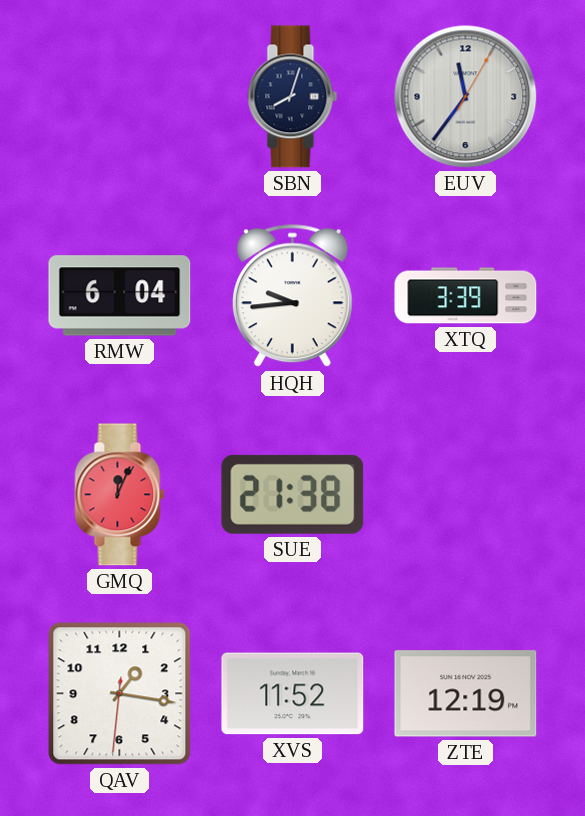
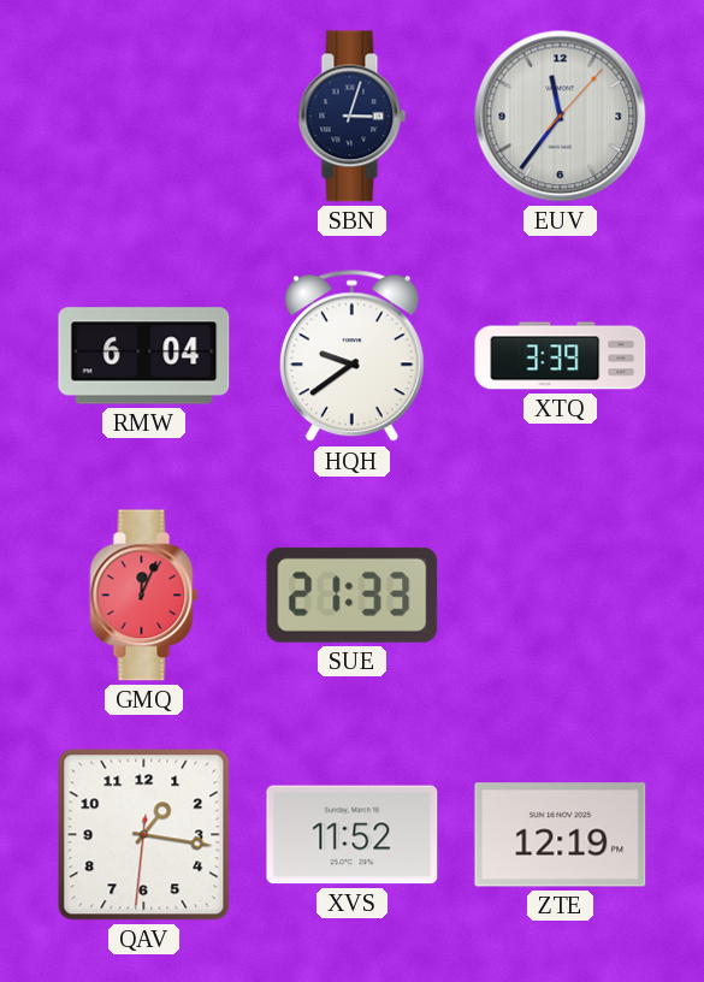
SBN: 8:03 -> 3:03 (353, 117)
EUV: 11:36:05 -> 11:36:07 (561, 117)
HQH: 9:44 -> 9:39 (351, 356)
SUE: 21:38 -> 21:33 (353, 594)
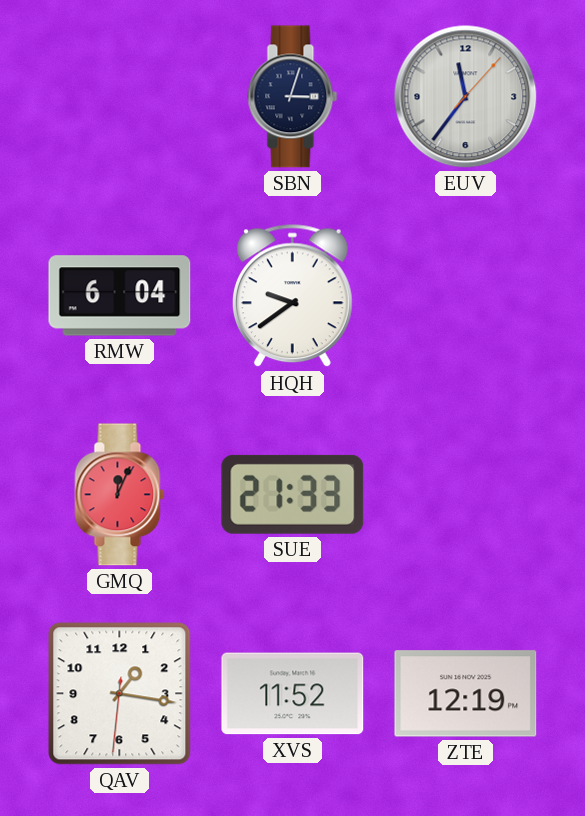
XTQ: 3:39 -> none (561, 356)
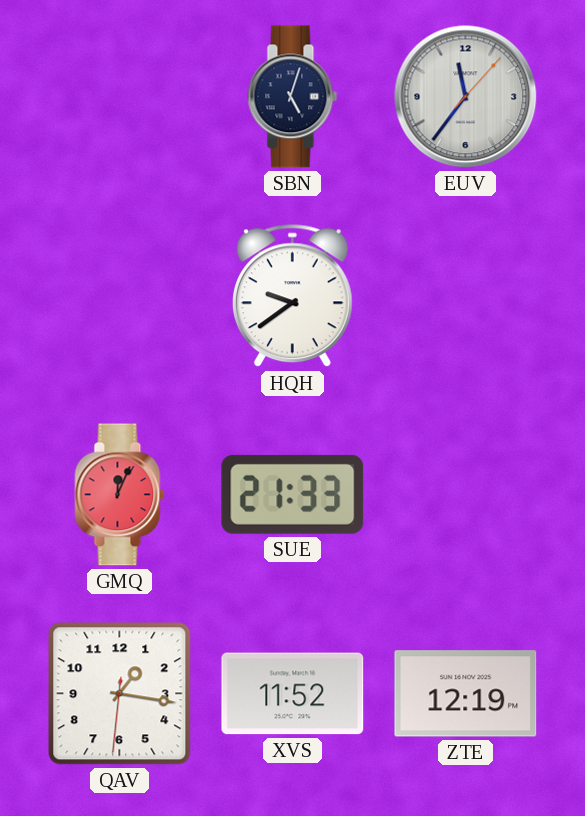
SBN: 3:03 -> 5:03 (293, 97)
RMW: 6:04 -> none (120, 296)
